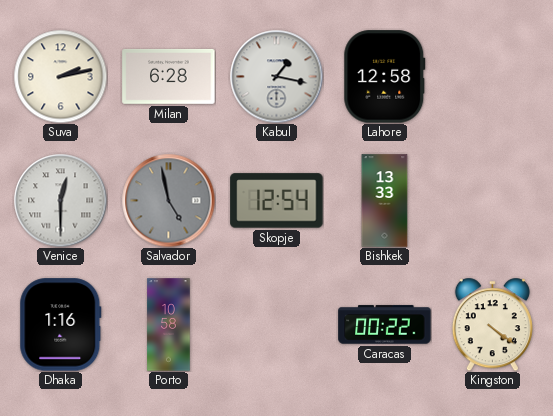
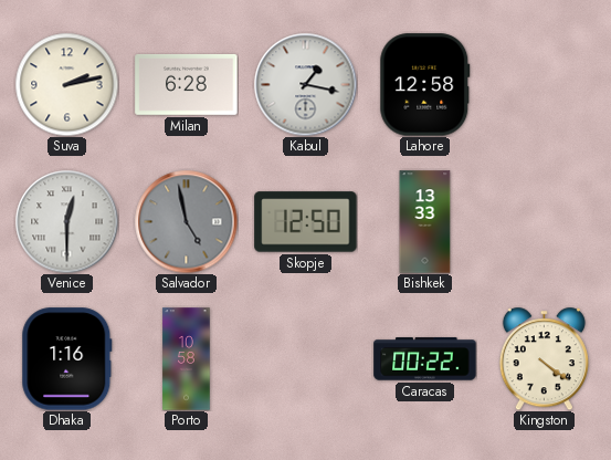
Skopje: 12:54 -> 12:50 (306, 222)
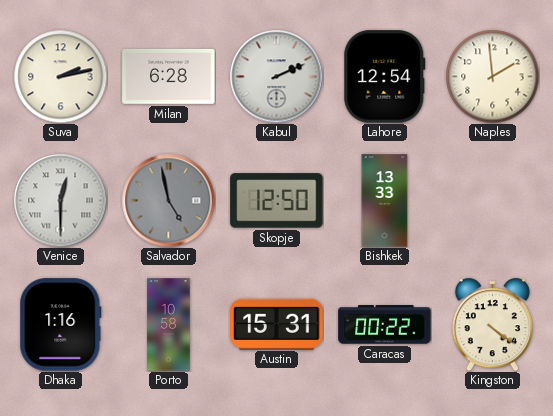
Kabul: 1:17 -> 2:11 (276, 76)
Lahore: 12:58 -> 12:54 (385, 77)
Naples: none -> 1:59 (492, 76)
Austin: none -> 15:31 (277, 324)
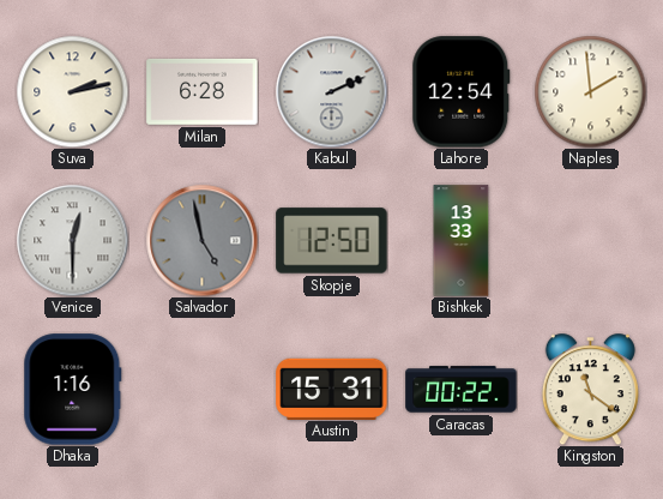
Porto: 10:58 -> none (169, 325)
Kingston: 4:21 -> 11:21 (590, 389)
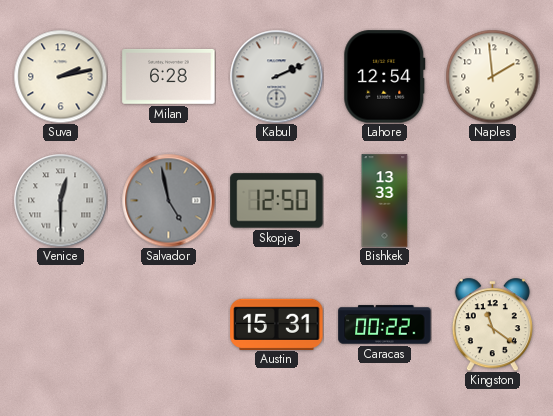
Dhaka: 1:16 -> none (73, 390)
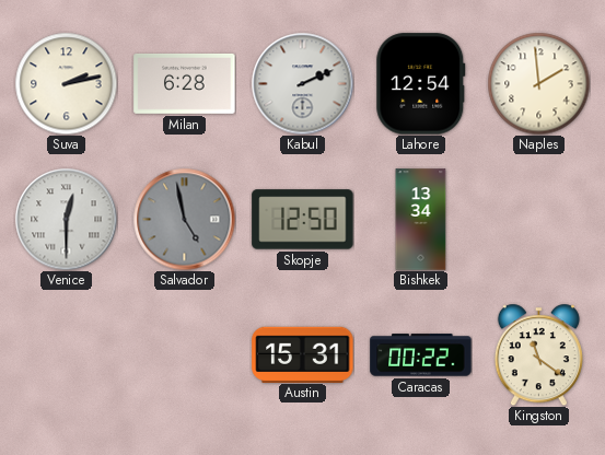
Bishkek: 13:33 -> 13:34 (421, 220)
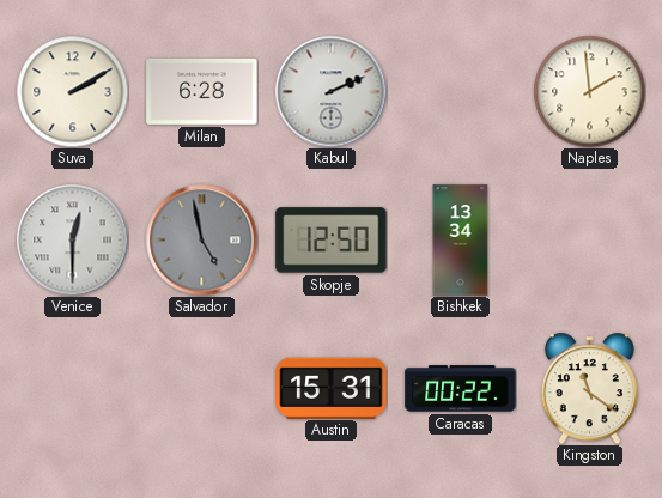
Suva: 2:13 -> 2:10 (72, 91)
Lahore: 12:54 -> none (421, 84)
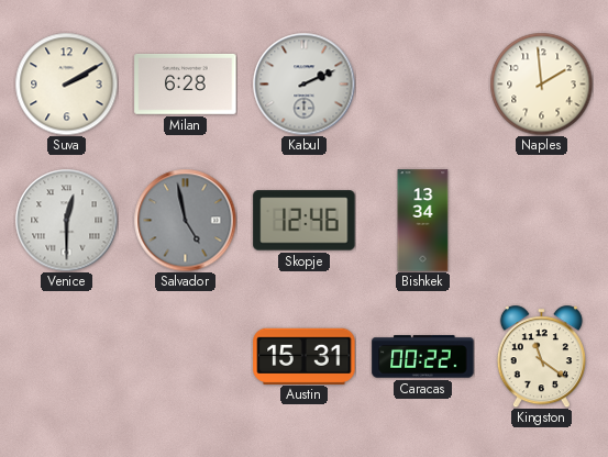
Skopje: 12:50 -> 12:46 (305, 221)
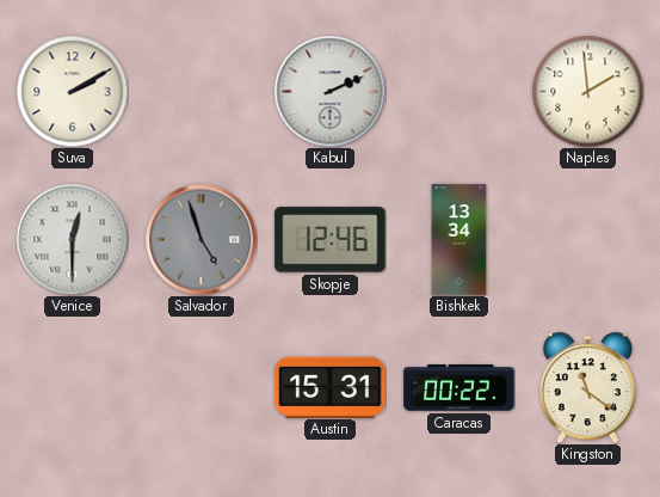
Milan: 6:28 -> none (186, 83)
Salvador: 4:58 -> 4:57 (201, 239)
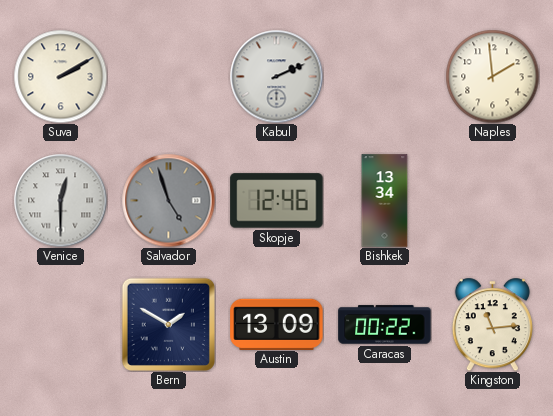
Bern: none -> 1:50 (168, 324)
Austin: 15:31 -> 13:09 (277, 324)
Kingston: 11:21 -> 11:14 (492, 324)
